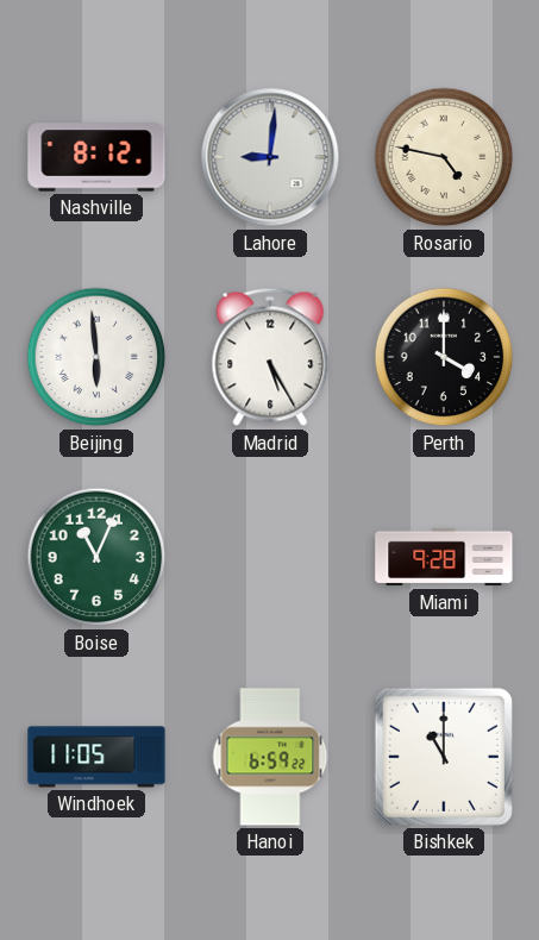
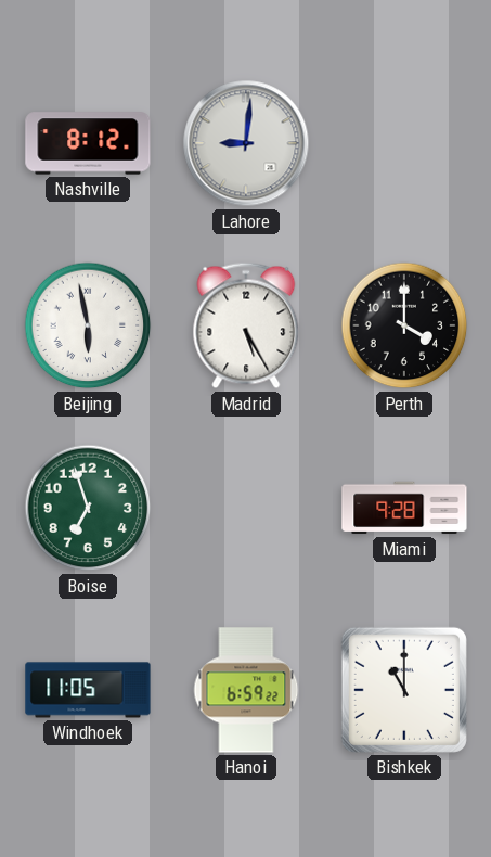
Rosario: 4:47 -> none (444, 157)
Beijing: 5:59 -> 5:58 (88, 325)
Boise: 11:04 -> 6:57 (88, 508)
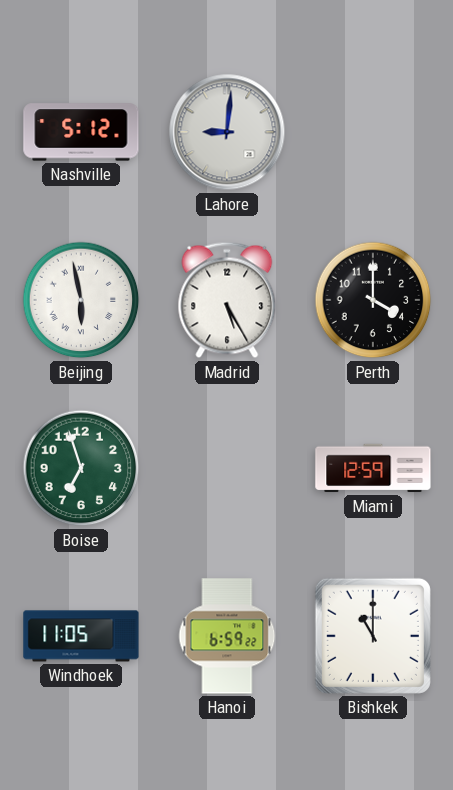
Nashville: 8:12 -> 5:12 (81, 132)
Miami: 9:28 -> 12:59 (373, 468)
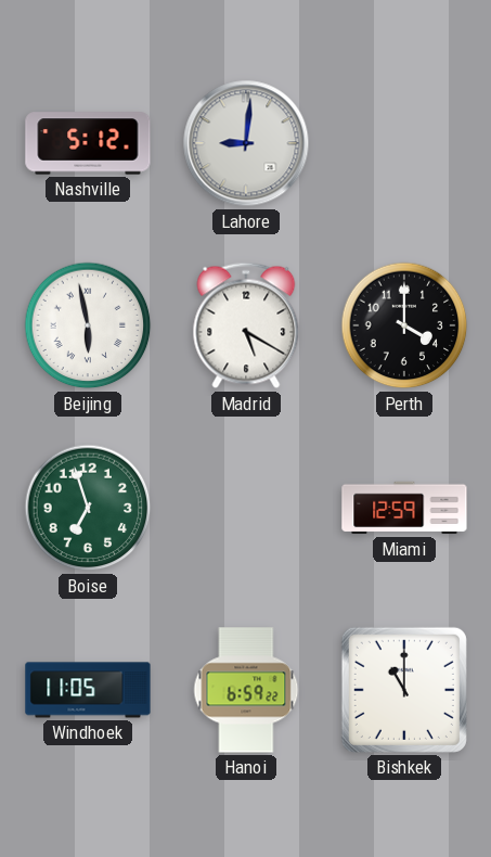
Madrid: 5:25 -> 5:20 (246, 325)
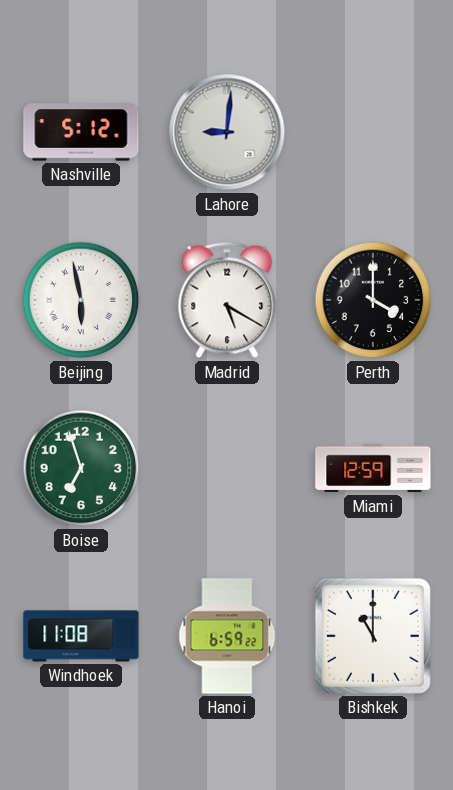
Windhoek: 11:05 -> 11:08 (81, 636)
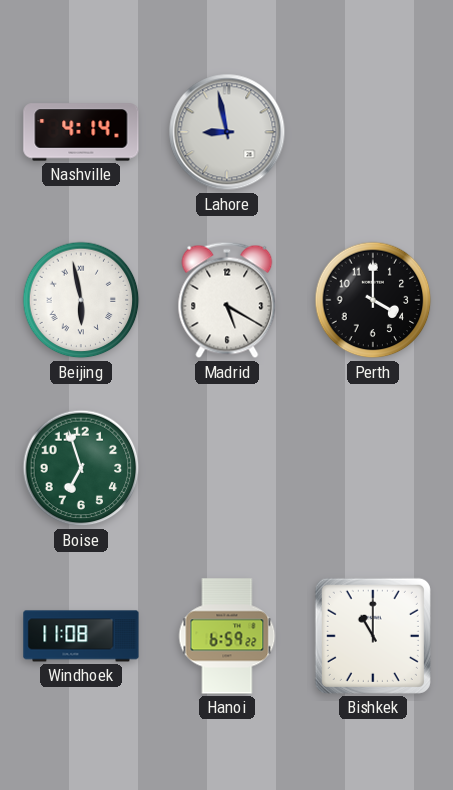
Nashville: 5:12 -> 4:14 (81, 132)
Lahore: 9:01 -> 8:58 (227, 132)
Miami: 12:59 -> none (373, 468)
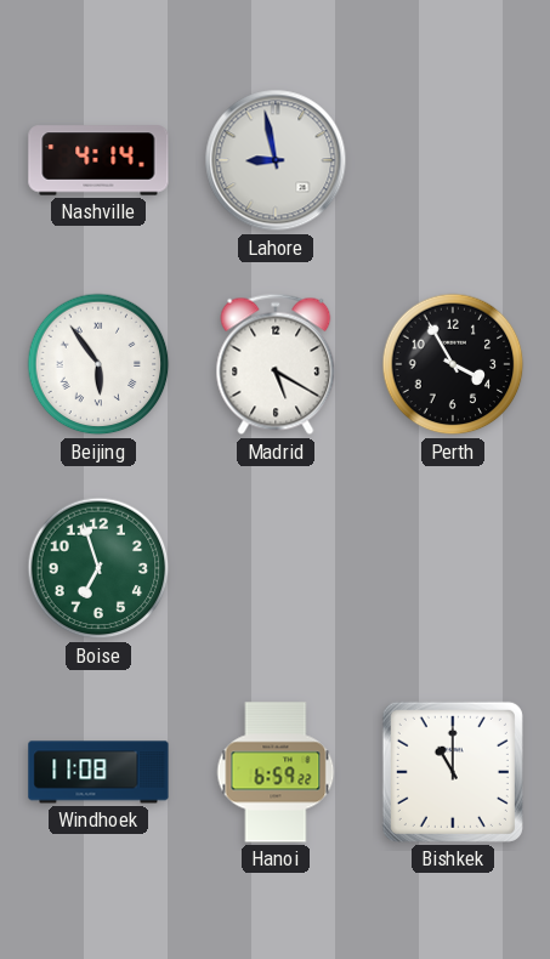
Beijing: 5:58 -> 5:54 (98, 364)
Perth: 4:00 -> 3:55 (453, 364)
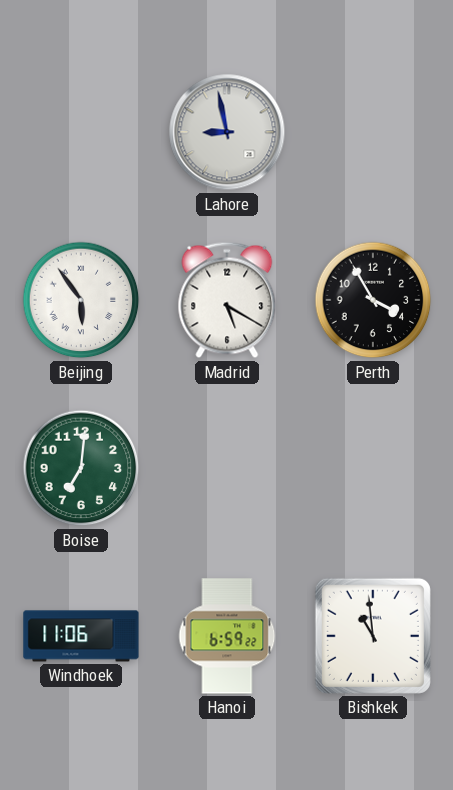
Nashville: 4:14 -> none (98, 160)
Boise: 6:57 -> 7:01 (81, 468)
Windhoek: 11:08 -> 11:06 (81, 636)
Bishkek: 11:00 -> 10:59 (373, 636)
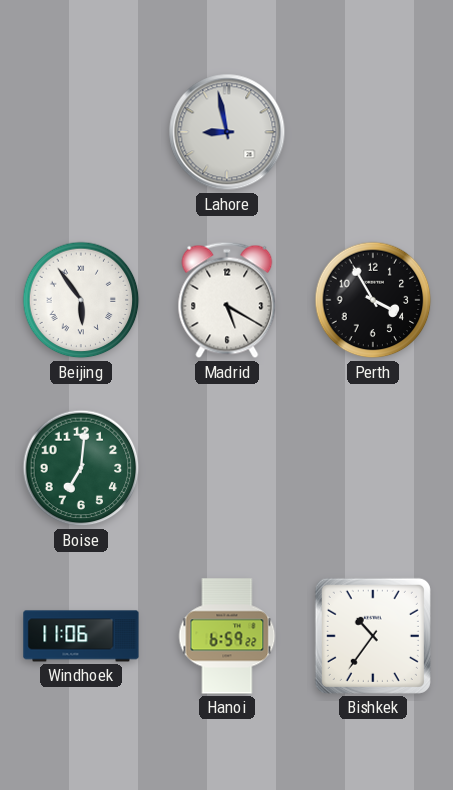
Bishkek: 10:59 -> 10:36 (373, 636)
